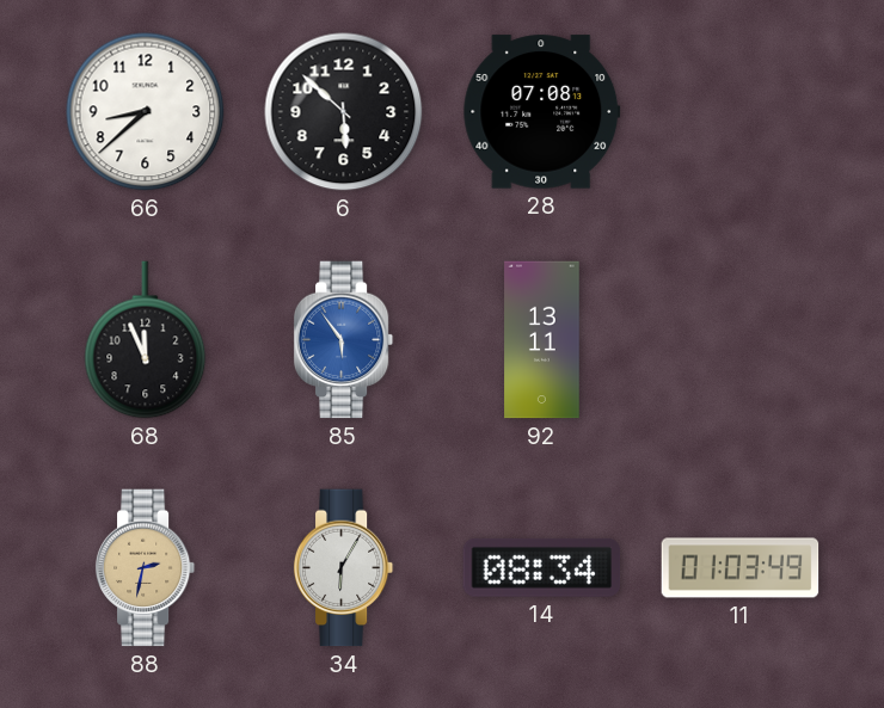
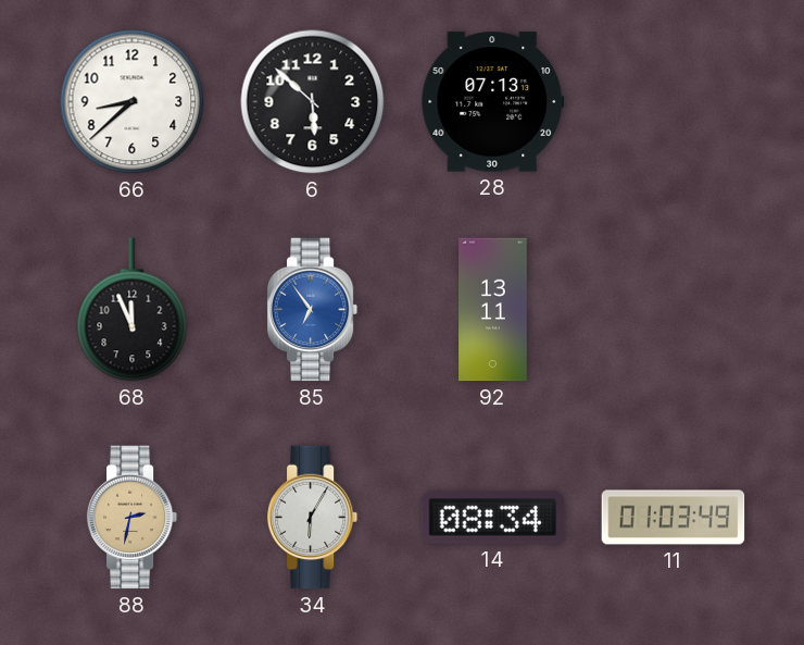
28: 07:08 -> 07:13 (493, 102)
85: 5:54 -> 6:54 (313, 310)
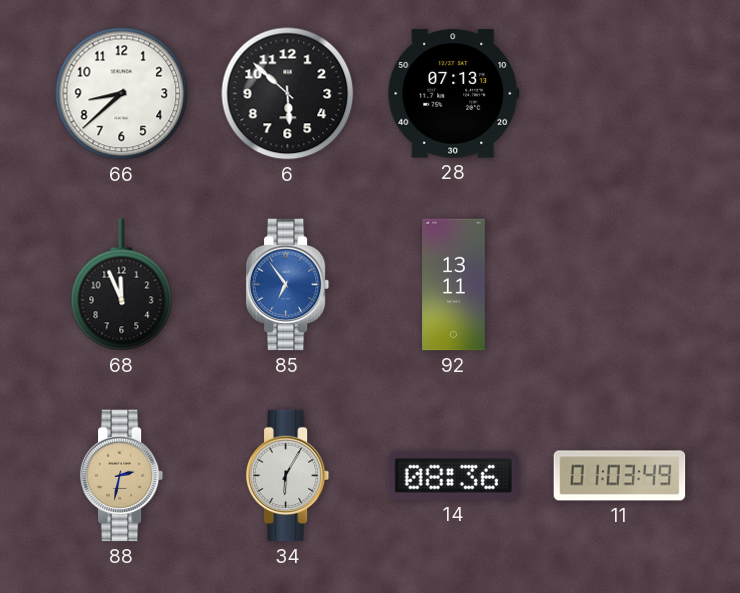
14: 08:34 -> 08:36 (454, 475)
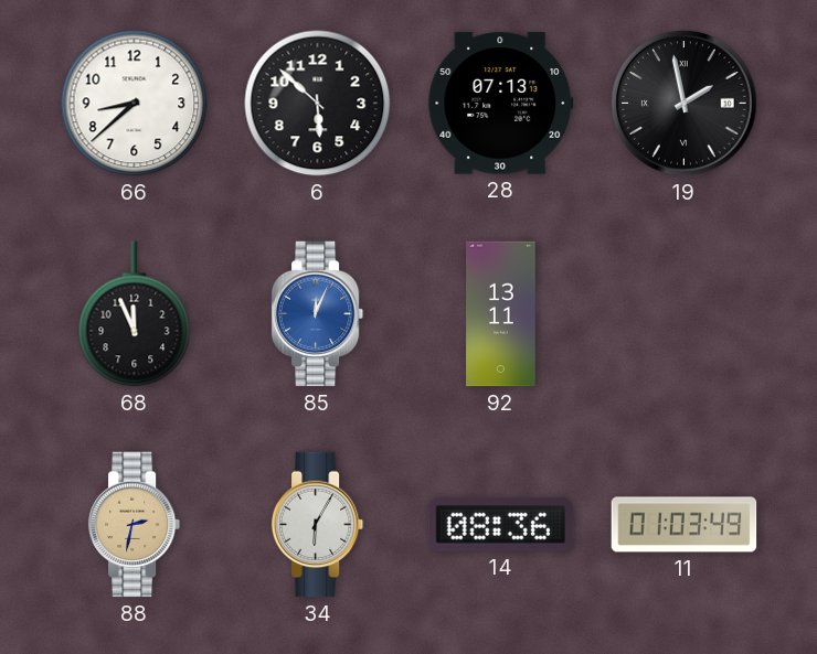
19: none -> 1:58 (685, 104)
85: 6:54 -> 12:04 (318, 314)
